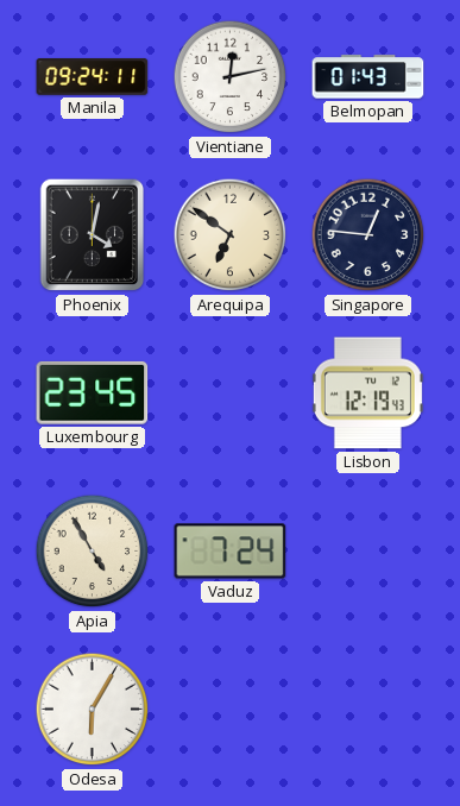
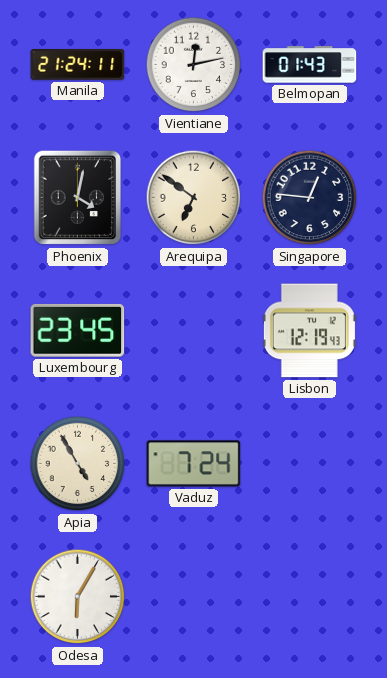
Manila: 09:24 -> 21:24 (78, 65)
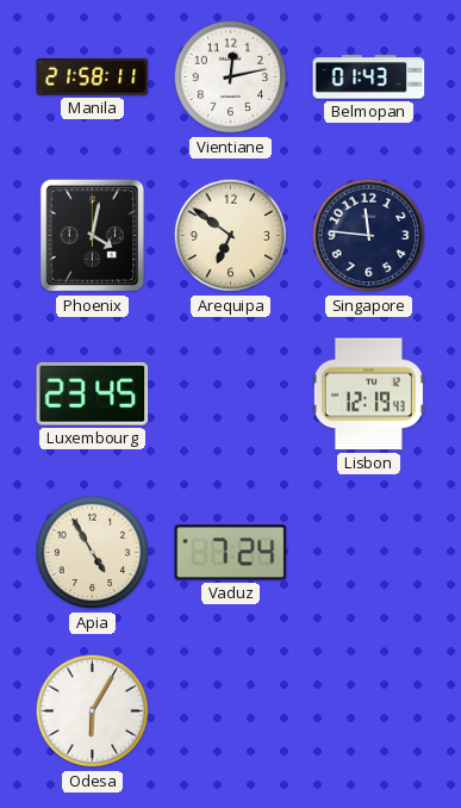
Manila: 21:24 -> 21:58 (93, 77)
Singapore: 12:46 -> 11:46 (369, 236)
